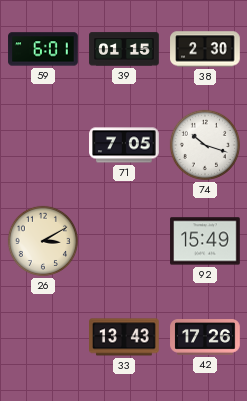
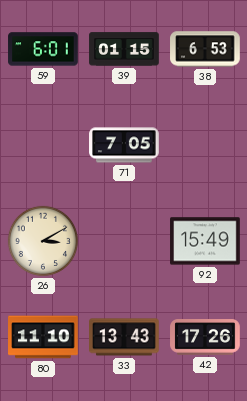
38: 2:30 -> 6:53 (205, 49)
74: 10:18 -> none (205, 145)
80: none -> 11:10 (43, 337)
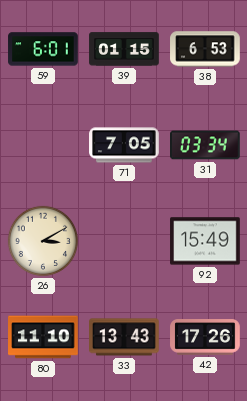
31: none -> 03:34 (205, 145)
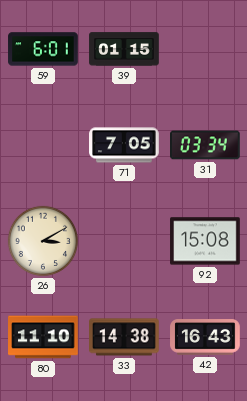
38: 6:53 -> none (205, 49)
92: 15:49 -> 15:08 (205, 241)
33: 13:43 -> 14:38 (124, 337)
42: 17:26 -> 16:43 (205, 337)
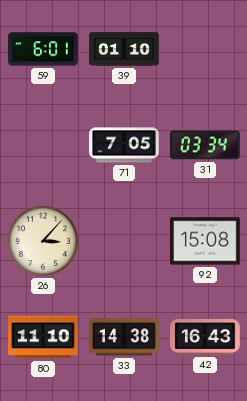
39: 01:15 -> 01:10 (124, 49)
26: 3:10 -> 3:07 (43, 241)
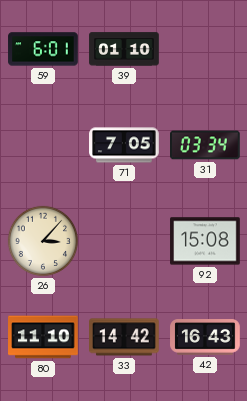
33: 14:38 -> 14:42 (124, 337)
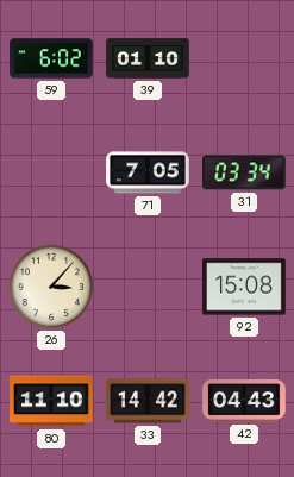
59: 6:01 -> 6:02 (51, 58)
42: 16:43 -> 04:43 (244, 401)
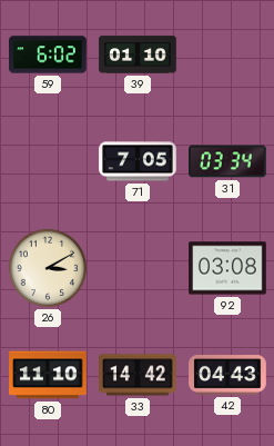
26: 3:07 -> 3:10 (48, 268)
92: 15:08 -> 03:08 (227, 268)
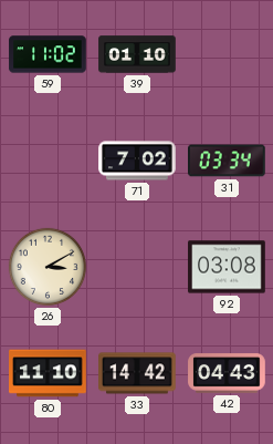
59: 6:02 -> 11:02 (48, 54)
71: 7:05 -> 7:02 (137, 161)
